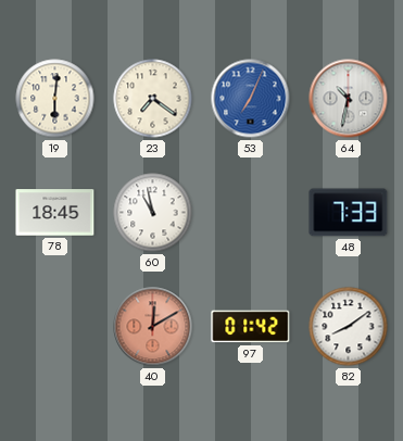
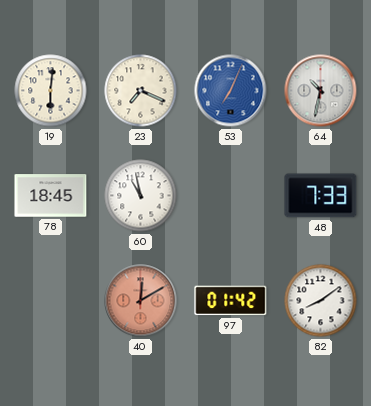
23: 7:21 -> 7:19 (141, 91)
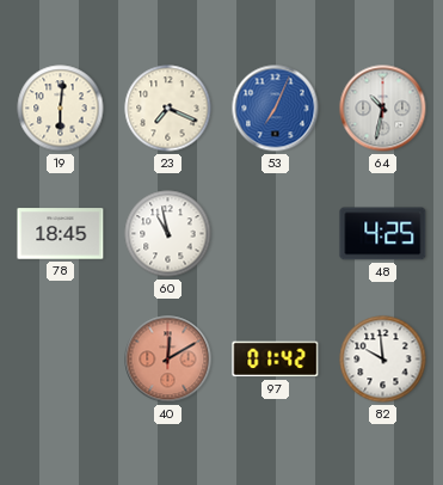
48: 7:33 -> 4:25 (383, 234)
82: 8:09 -> 9:59 (383, 360)
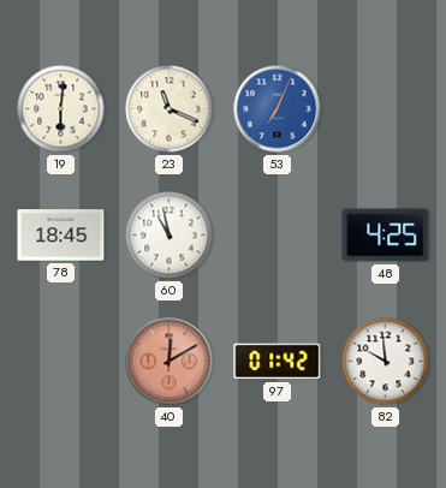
23: 7:19 -> 11:19 (170, 109)
64: 10:32 -> none (383, 109)
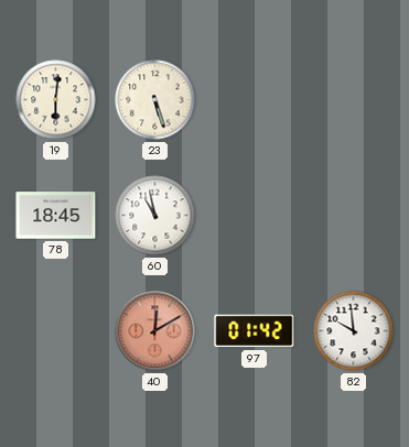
23: 11:19 -> 5:27 (155, 100)
53: 7:04 -> none (278, 109)
48: 4:25 -> none (386, 236)
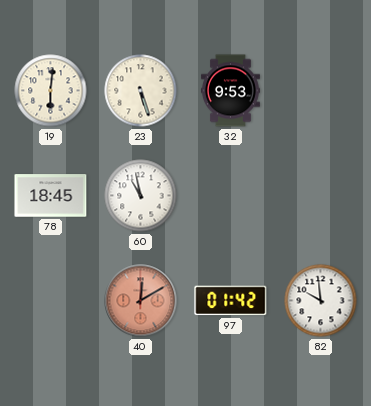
32: none -> 9:53 (230, 91)
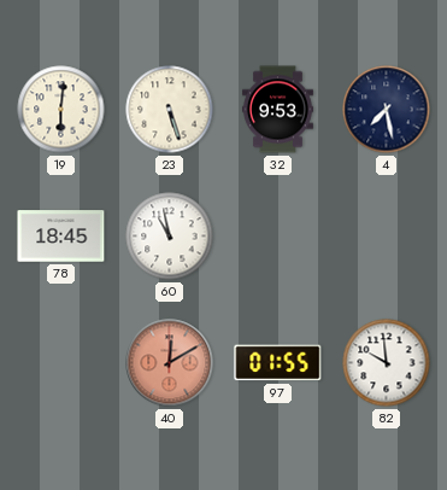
4: none -> 7:28 (387, 110)
97: 01:42 -> 01:55 (278, 363)
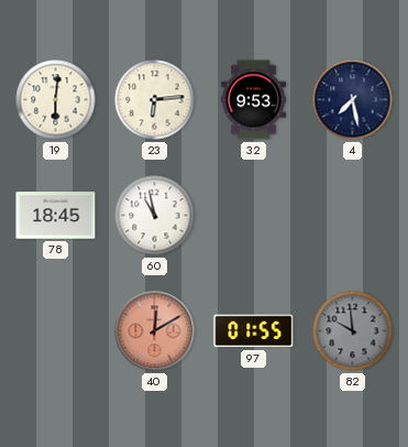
23: 5:27 -> 6:14 (155, 100)
82 dial: white -> grey (353, 331)
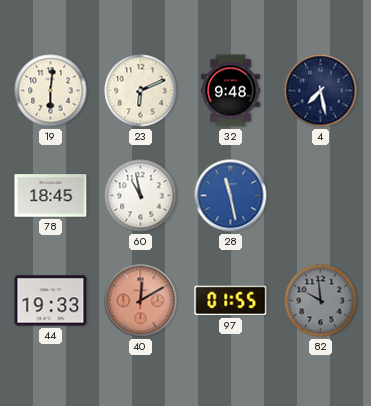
23: 6:14 -> 6:11 (141, 91)
32: 9:53 -> 9:48 (230, 91)
28: none -> 11:28 (231, 196)
44: none -> 19:33 (51, 301)
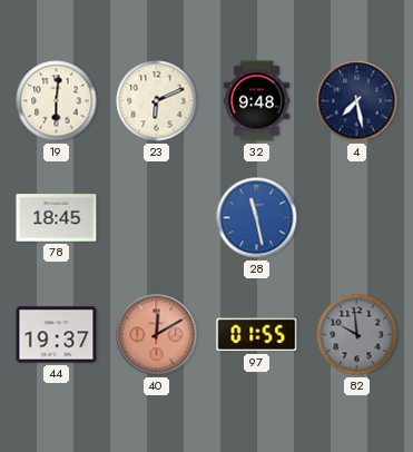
60: 10:58 -> none (141, 196)
44: 19:33 -> 19:37 (57, 335)
